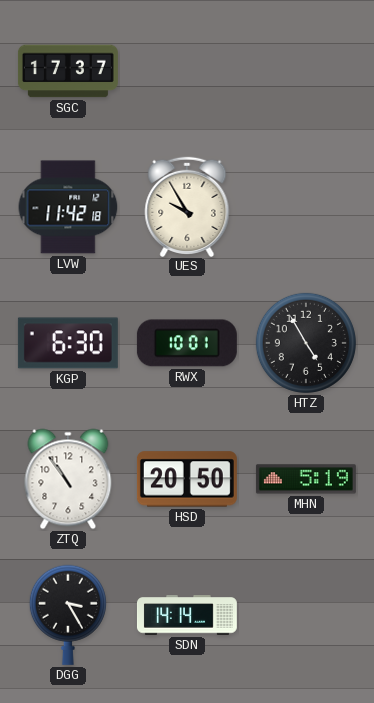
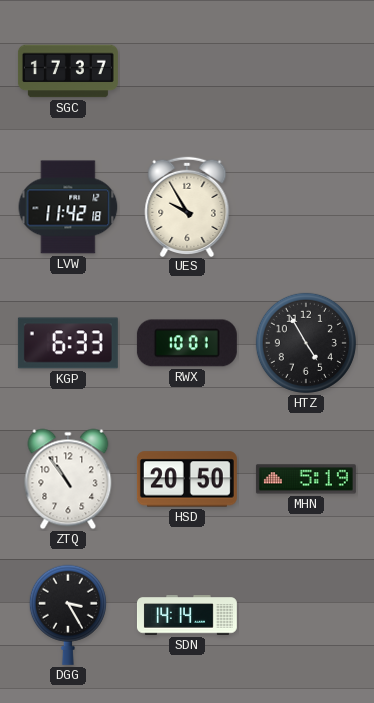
KGP: 6:30 -> 6:33 (68, 343)
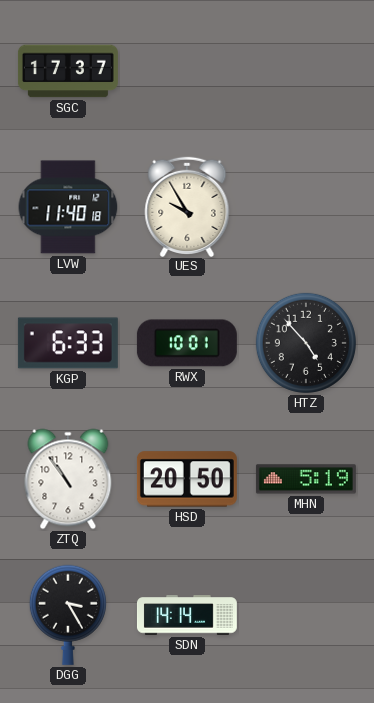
LVW: 11:42 -> 11:40 (68, 207)
HTZ: 4:55 -> 4:53 (306, 343)
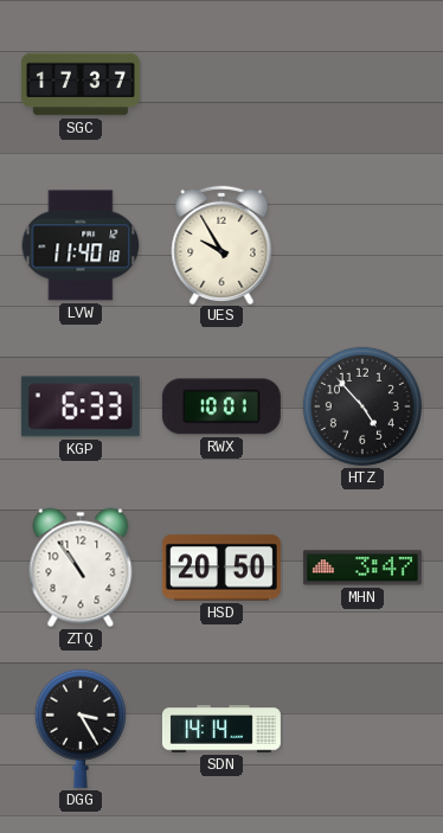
MHN: 5:19 -> 3:47 (362, 568)
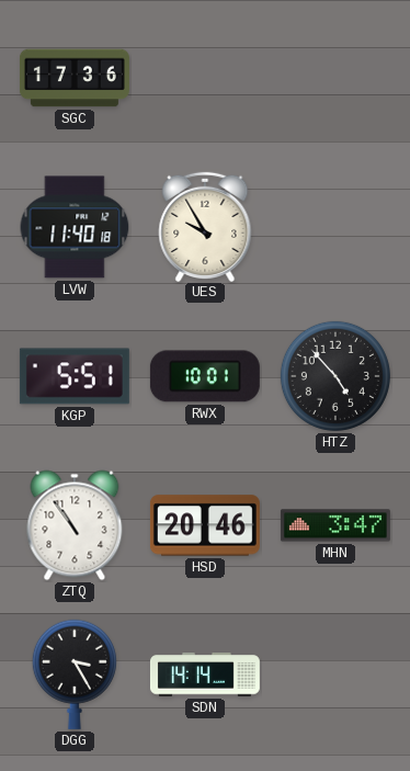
SGC: 17:37 -> 17:36 (75, 78)
KGP: 6:33 -> 5:51 (75, 376)
HSD: 20:50 -> 20:46 (205, 525)
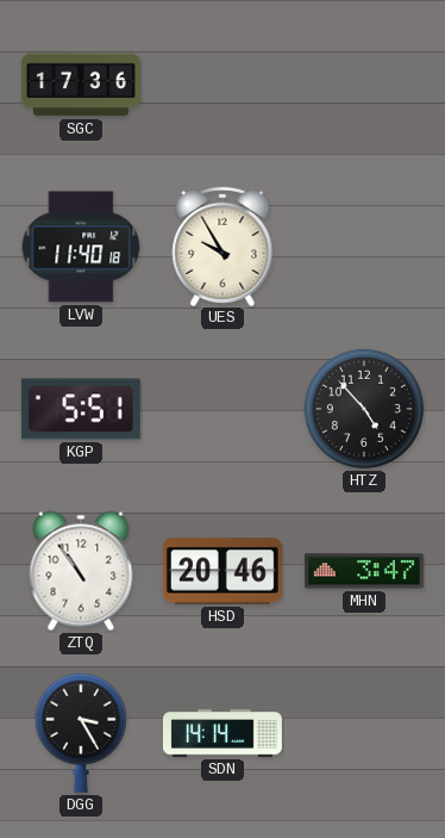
RWX: 10:01 -> none (205, 376)
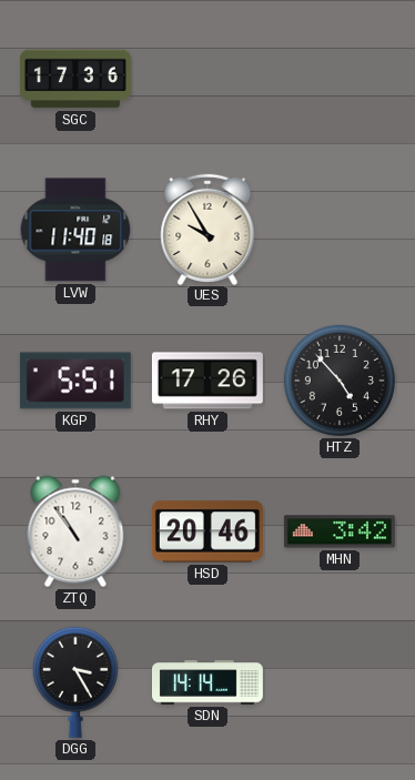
RHY: none -> 17:26 (207, 381)
MHN: 3:47 -> 3:42 (340, 531)
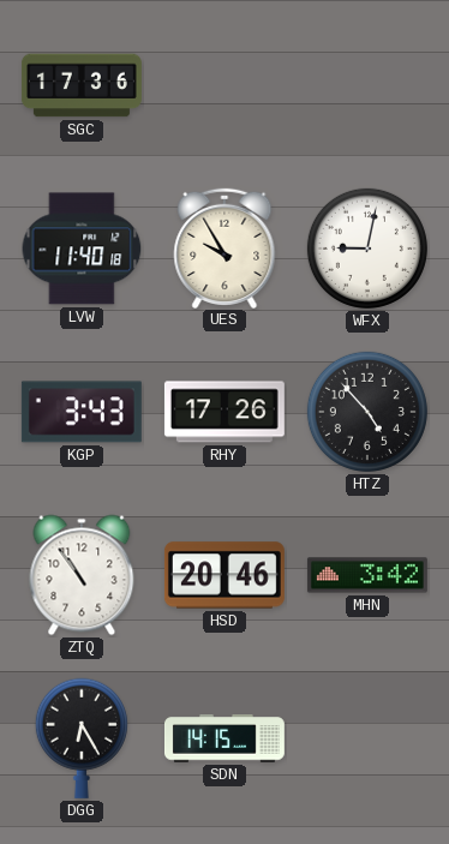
WFX: none -> 9:02 (367, 249)
KGP: 5:51 -> 3:43 (82, 412)
DGG: 3:25 -> 6:25 (82, 738)
SDN: 14:14 -> 14:15 (224, 738)
